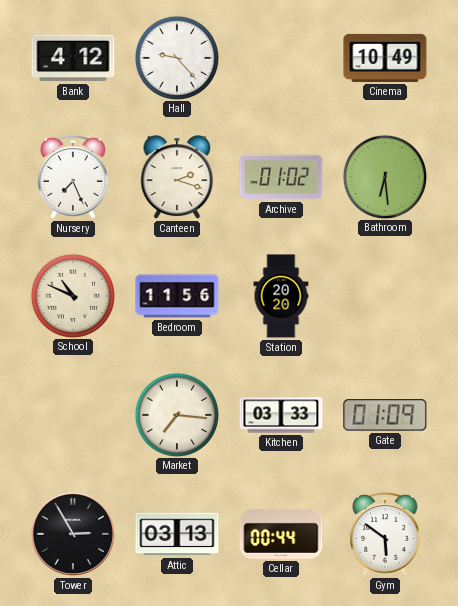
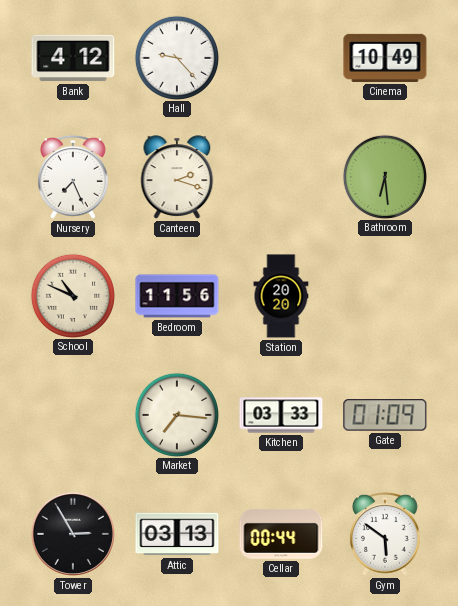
Archive: 01:02 -> none (281, 177)
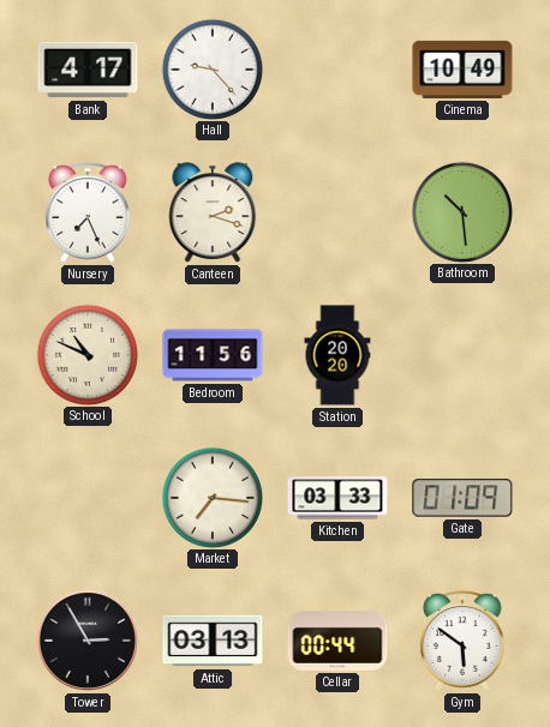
Bank: 4:12 -> 4:17 (88, 70)
Bathroom: 6:29 -> 10:29 (461, 211)
